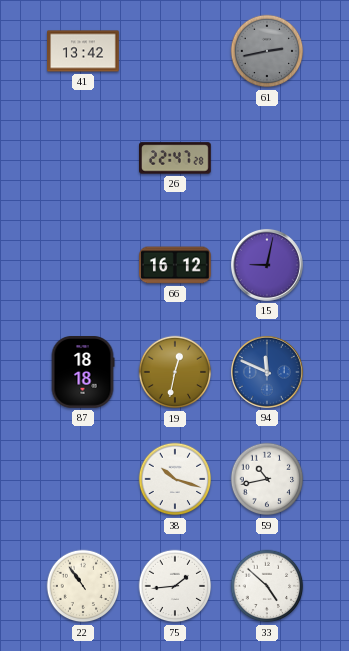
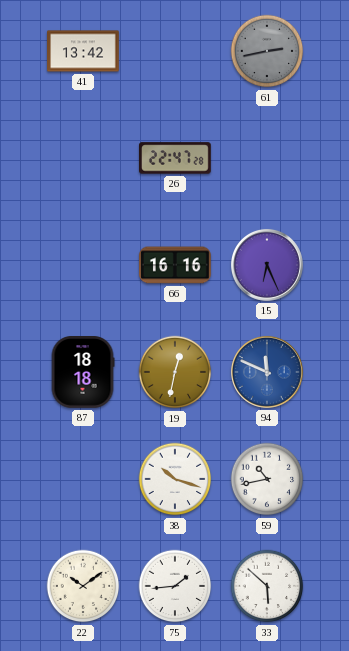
66: 16:12 -> 16:16 (176, 265)
15: 9:02 -> 6:26 (267, 265)
22: 10:54 -> 10:09 (83, 586)
33: 4:52 -> 5:52 (267, 586)
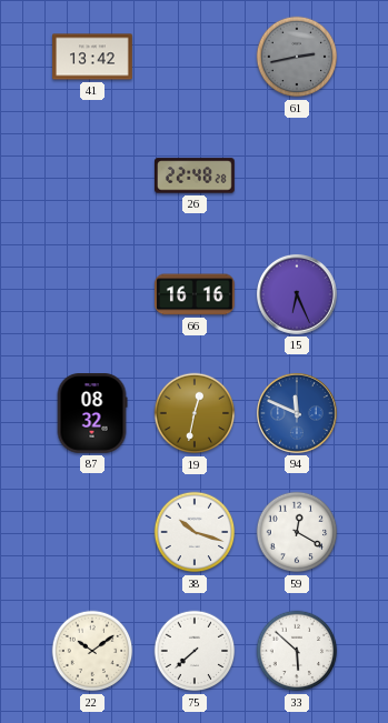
26: 22:47 -> 22:48 (196, 175)
87: 18:18 -> 08:32 (92, 414)
59: 10:43 -> 12:20 (297, 532)
75: 1:44 -> 7:38 (195, 651)
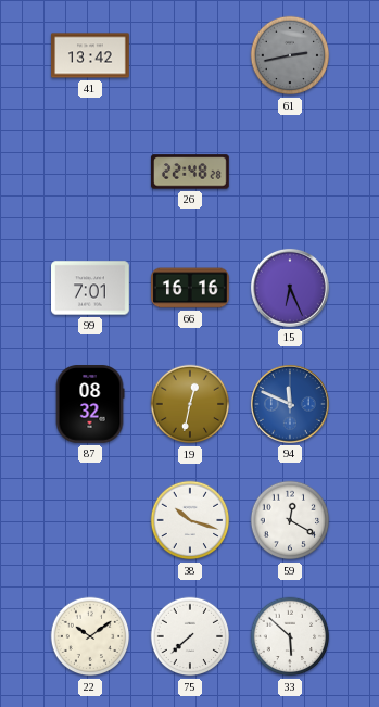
99: none -> 7:01 (91, 288)
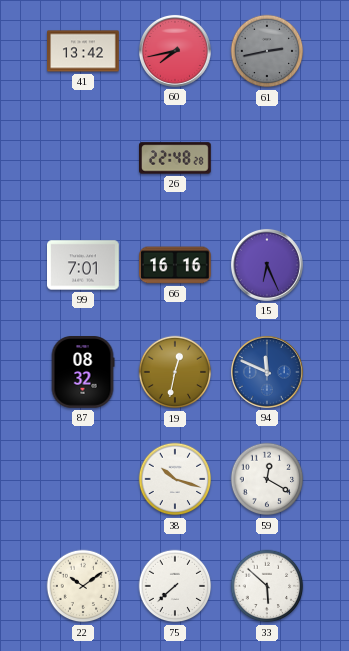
60: none -> 7:43 (175, 51)
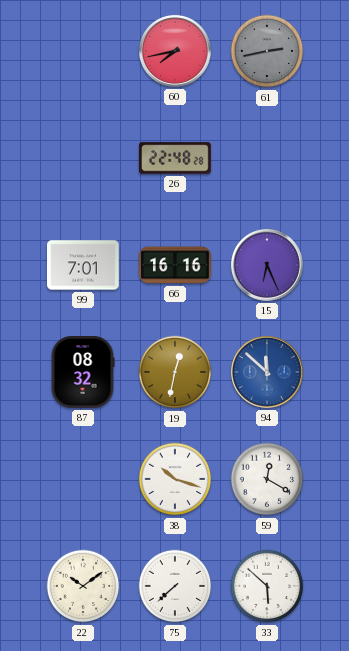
41: 13:42 -> none (83, 51)
94: 11:49 -> 11:52 (267, 372)
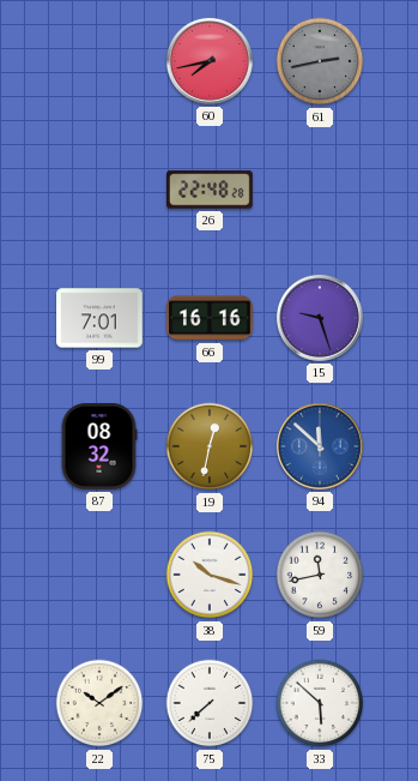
15: 6:26 -> 9:27 (320, 318)
59: 12:20 -> 11:43 (320, 575)
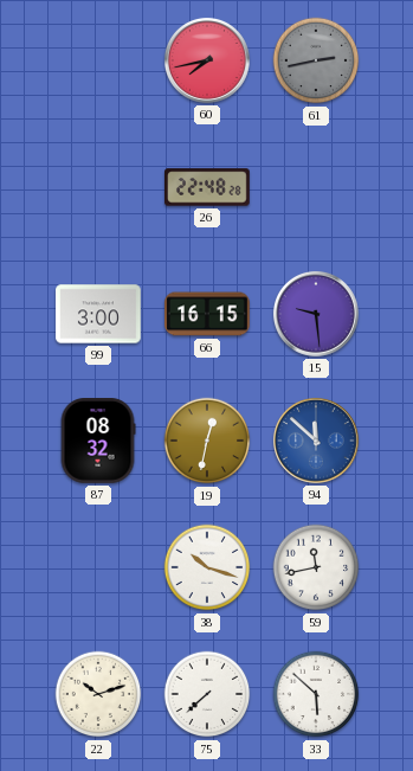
99: 7:01 -> 3:00 (99, 314)
66: 16:16 -> 16:15 (208, 314)
15: 9:27 -> 9:29 (316, 314)
22: 10:09 -> 10:12 (98, 694)
